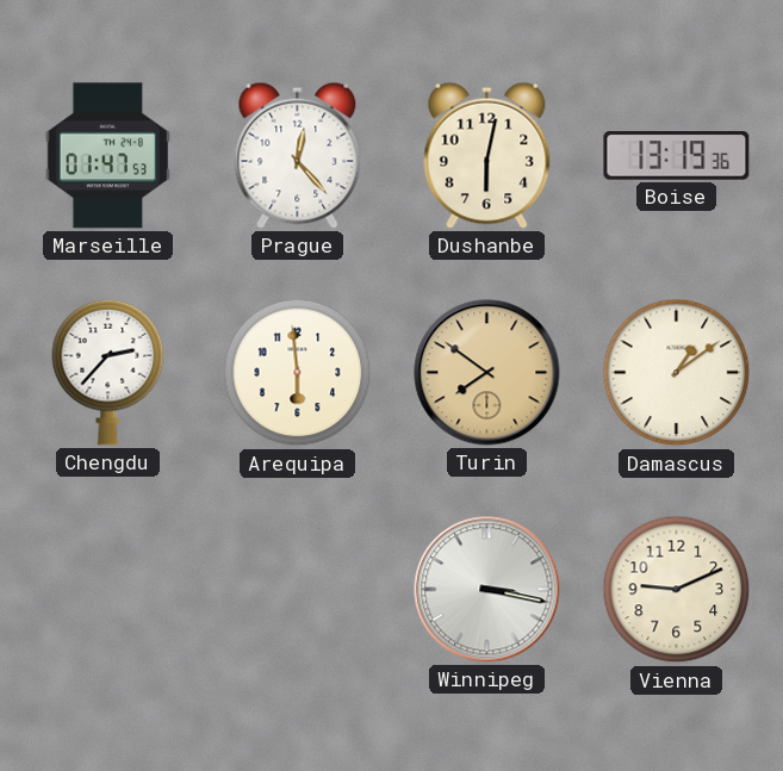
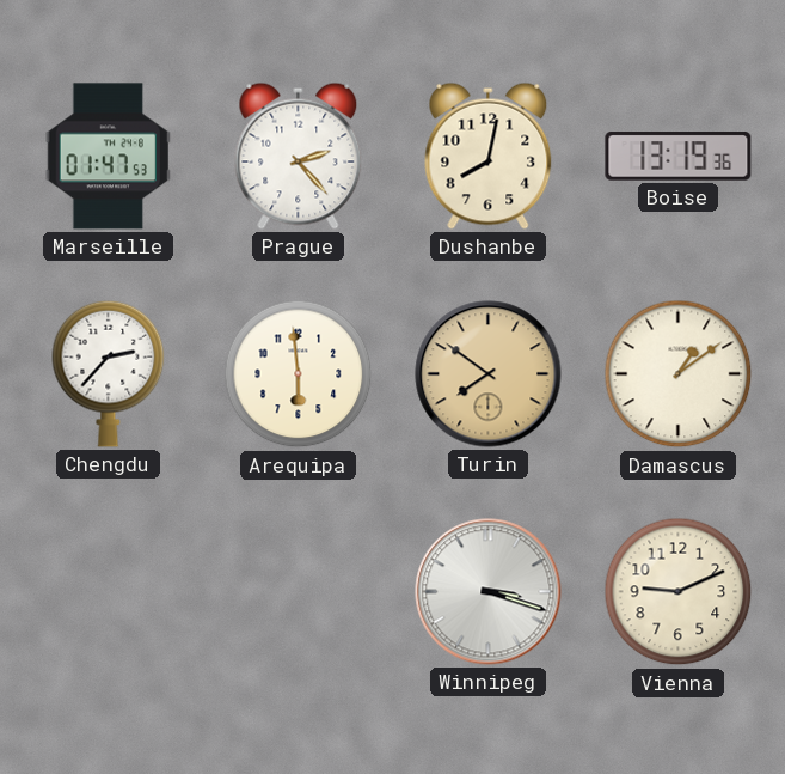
Prague: 12:23 -> 2:23 (299, 156)
Dushanbe: 6:02 -> 8:02 (489, 156)
Winnipeg: 3:17 -> 3:18 (489, 592)
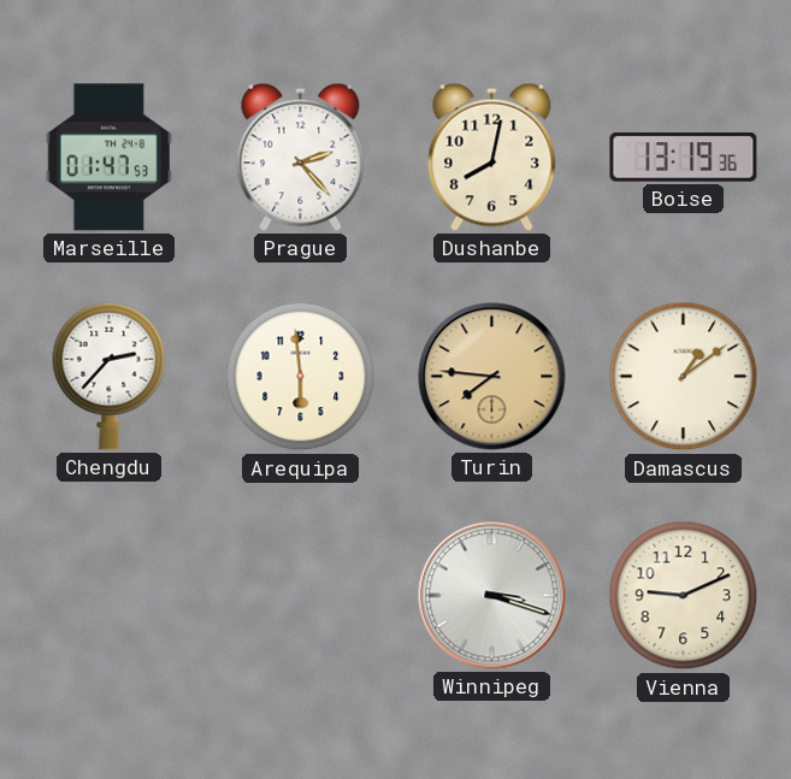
Turin: 7:51 -> 7:46 (492, 377)
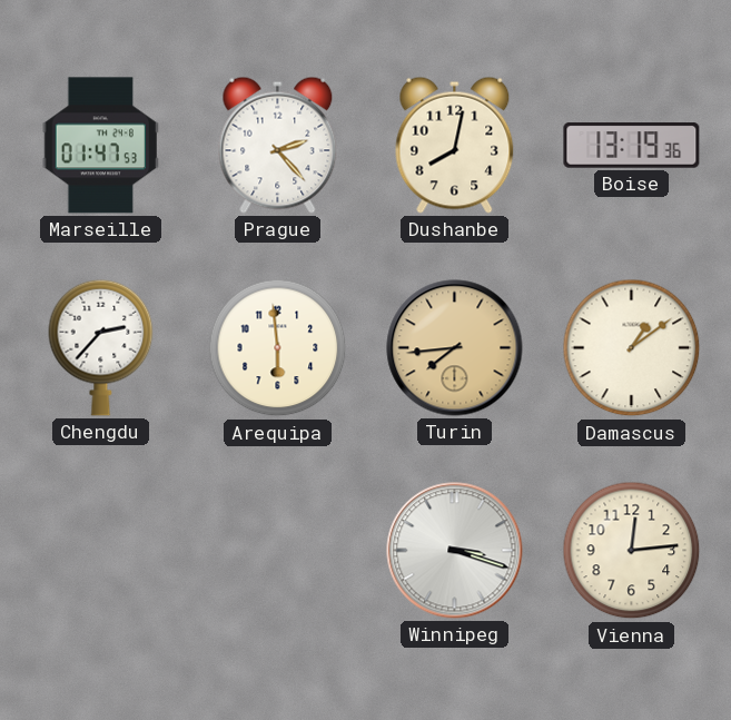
Turin: 7:46 -> 7:44 (455, 348)
Vienna: 9:11 -> 12:14 (632, 551)
